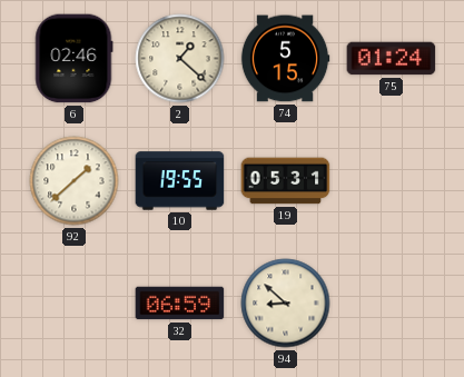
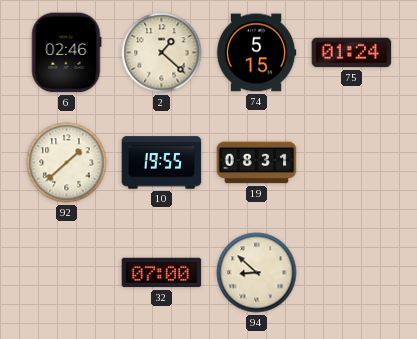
19: 05:31 -> 08:31 (257, 163)
32: 06:59 -> 07:00 (162, 273)
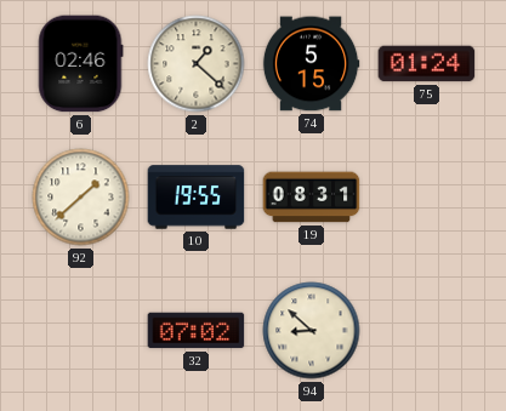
32: 07:00 -> 07:02 (197, 331)
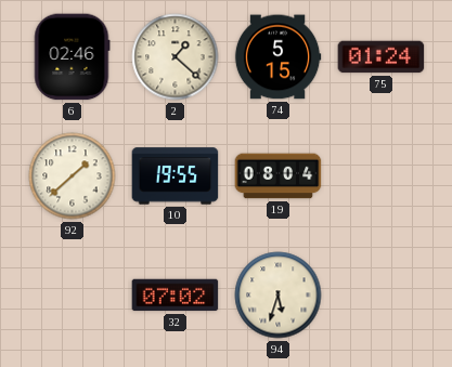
19: 08:31 -> 08:04 (279, 176)
94: 8:52 -> 5:33 (279, 296)
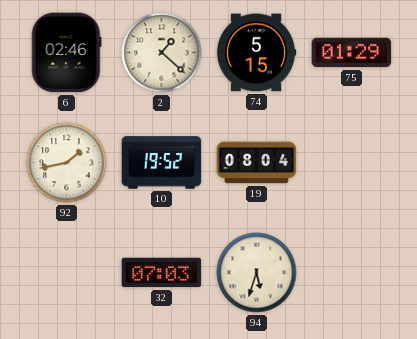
75: 01:24 -> 01:29 (352, 53)
92: 1:38 -> 1:43 (67, 163)
10: 19:55 -> 19:52 (162, 163)
32: 07:02 -> 07:03 (162, 273)
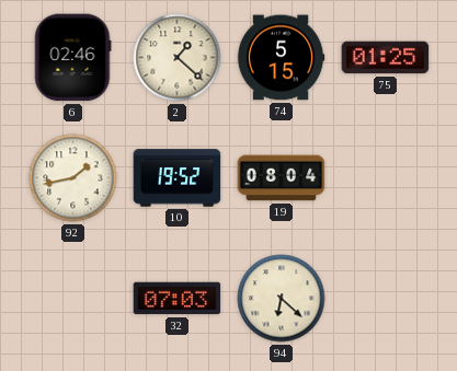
75: 01:29 -> 01:25 (386, 58)
94: 5:33 -> 6:22 (282, 299)
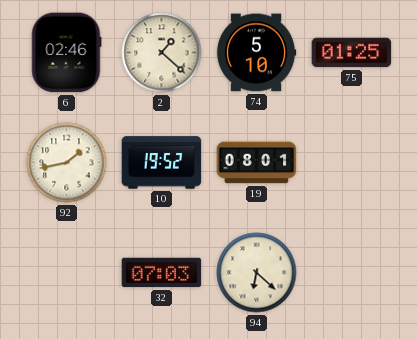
74: 5:15 -> 5:10 (256, 53)
19: 08:04 -> 08:01 (257, 163)
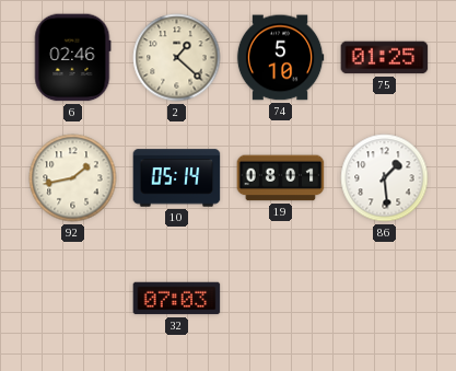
10: 19:52 -> 05:14 (177, 178)
86: none -> 1:29 (385, 178)
94: 6:22 -> none (257, 273)
